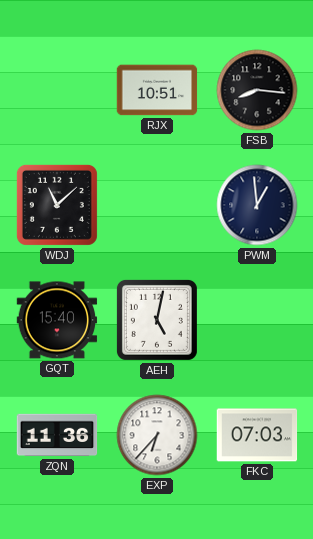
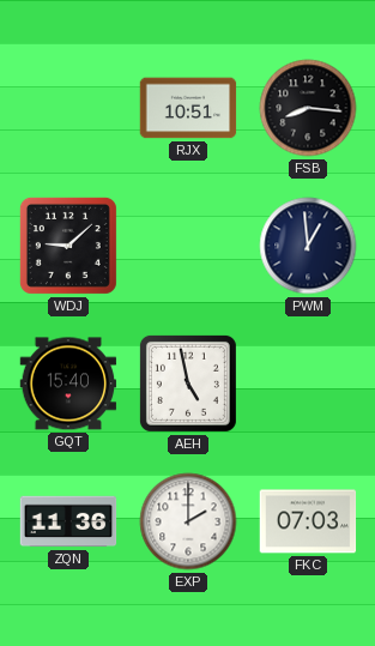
WDJ: 11:08 -> 9:08 (68, 246)
AEH: 5:02 -> 4:58 (188, 384)
EXP: 6:37 -> 2:00 (188, 521)
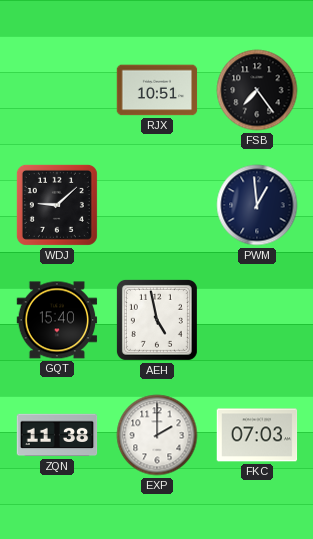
FSB: 8:16 -> 7:24 (257, 90)
ZQN: 11:36 -> 11:38 (57, 435)
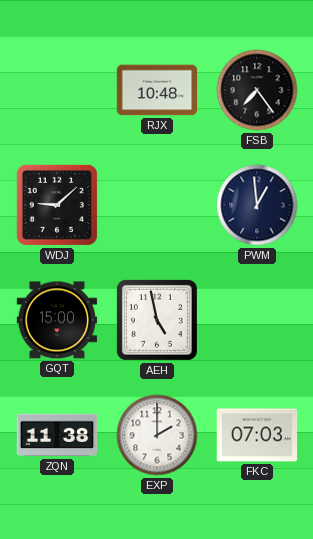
RJX: 10:51 -> 10:48 (157, 90)
GQT: 15:40 -> 15:00 (57, 320)
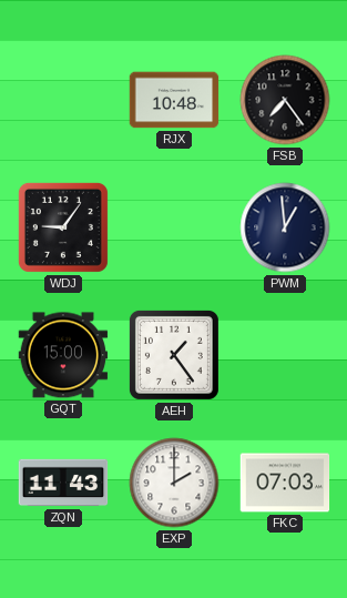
WDJ: 9:08 -> 9:06 (63, 227)
AEH: 4:58 -> 1:24 (174, 355)
ZQN: 11:38 -> 11:43 (63, 483)
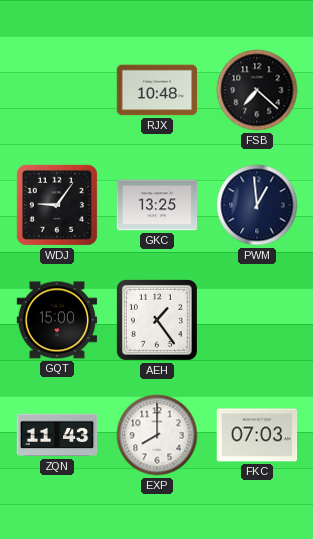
FSB: 7:24 -> 7:22 (257, 90)
GKC: none -> 13:25 (157, 205)
EXP: 2:00 -> 8:00 (157, 435)
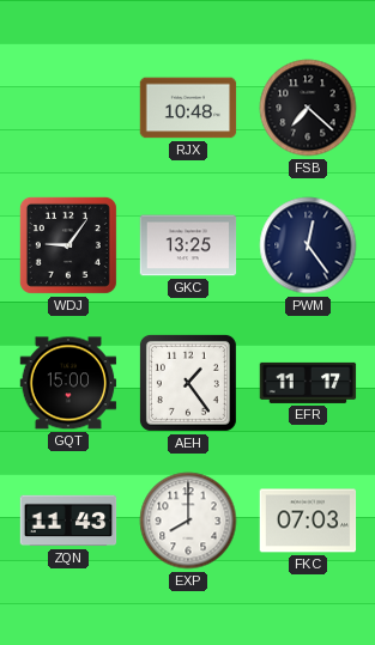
PWM: 12:59 -> 12:24 (308, 245)
EFR: none -> 11:17 (308, 383)
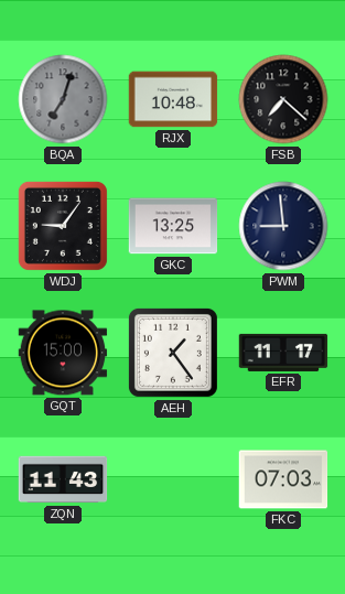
BQA: none -> 7:03 (63, 99)
PWM: 12:24 -> 8:59 (283, 226)
EXP: 8:00 -> none (188, 521)
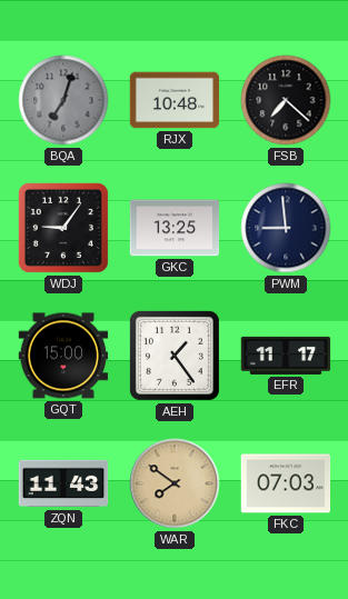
WAR: none -> 7:51 (175, 483)
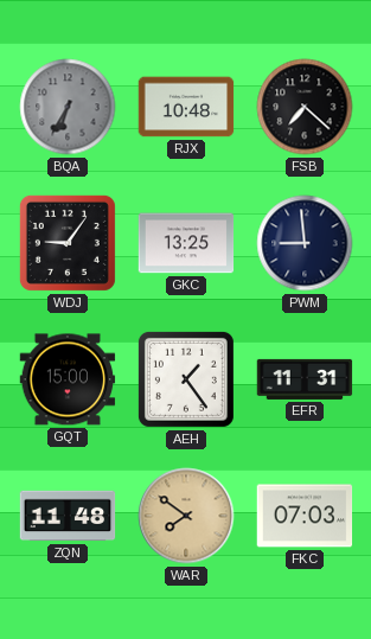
BQA: 7:03 -> 6:35 (68, 107)
EFR: 11:17 -> 11:31 (305, 379)
ZQN: 11:43 -> 11:48 (68, 516)
